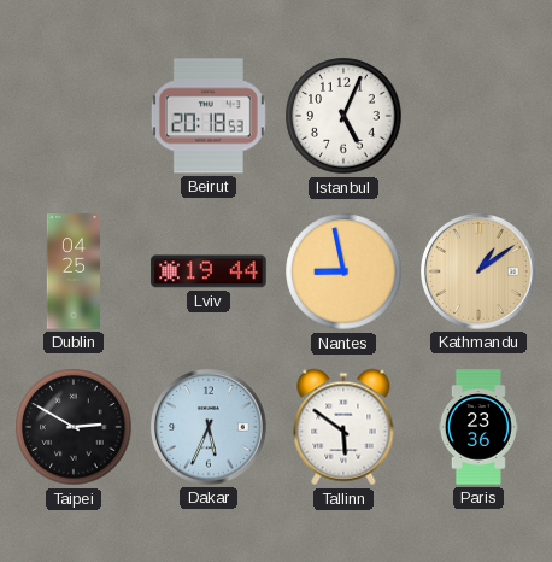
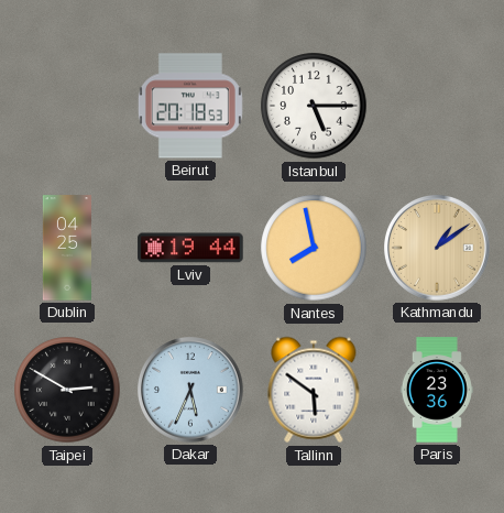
Istanbul: 5:04 -> 5:15 (314, 106)
Nantes: 8:58 -> 7:58 (314, 248)
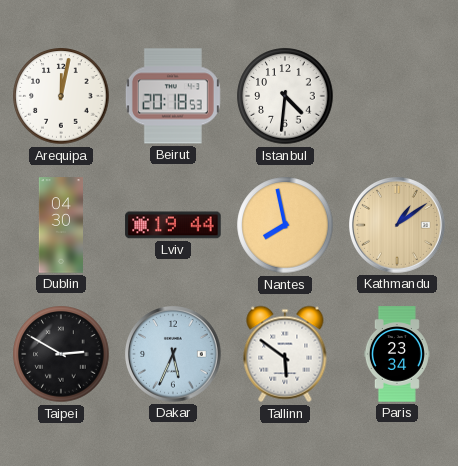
Arequipa: none -> 12:02 (61, 96)
Istanbul: 5:15 -> 4:31 (285, 96)
Dublin: 04:25 -> 04:30 (60, 225)
Paris: 23:36 -> 23:34 (397, 354)
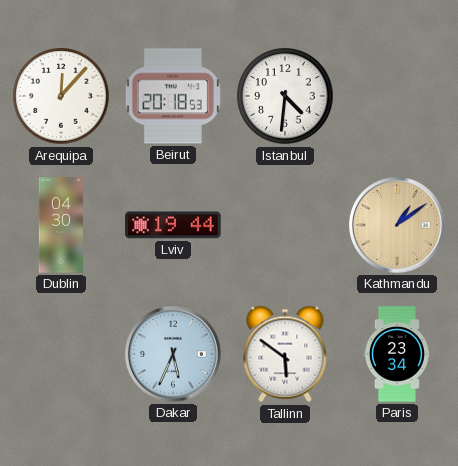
Arequipa: 12:02 -> 12:07 (61, 96)
Nantes: 7:58 -> none (285, 225)
Taipei: 2:50 -> none (61, 354)
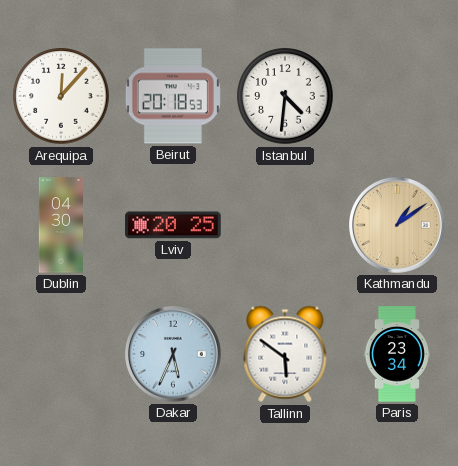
Lviv: 19:44 -> 20:25 (173, 225)
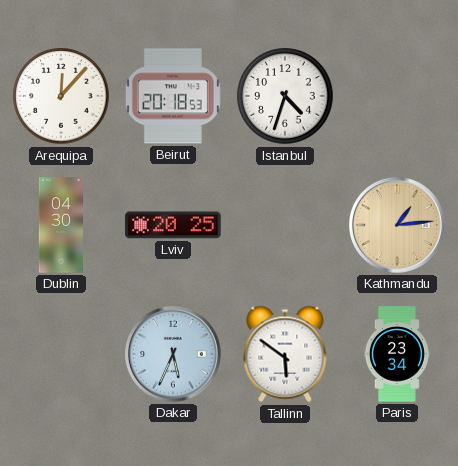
Istanbul: 4:31 -> 4:33 (285, 96)
Kathmandu: 1:09 -> 1:14 (398, 226)
